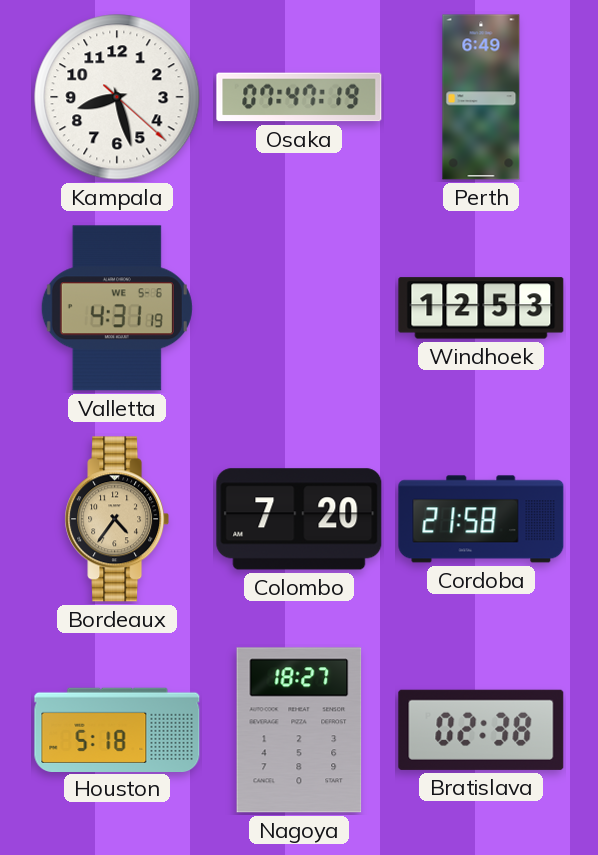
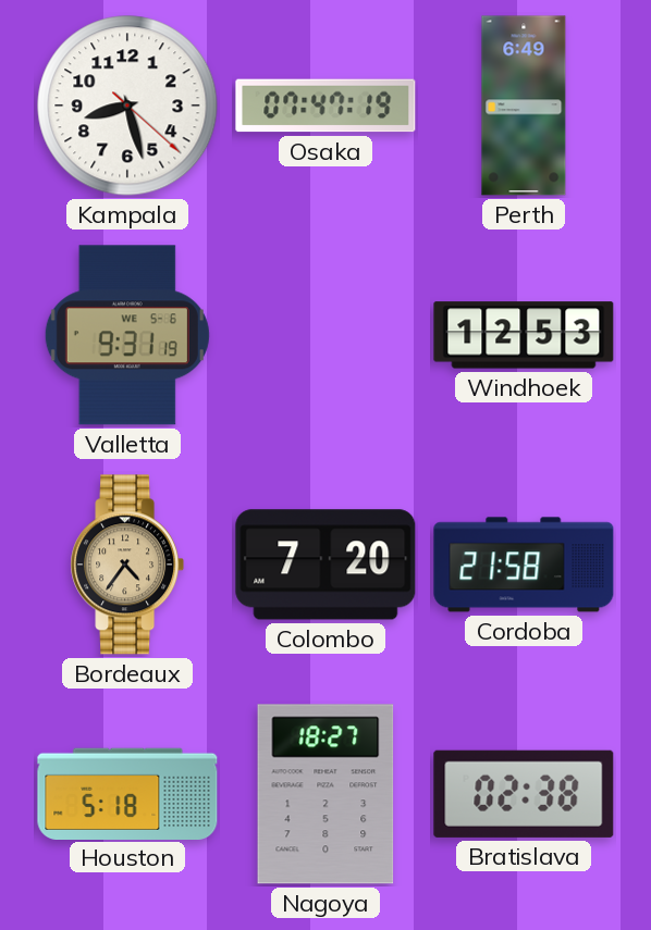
Valletta: 4:31 -> 9:31 (127, 335)
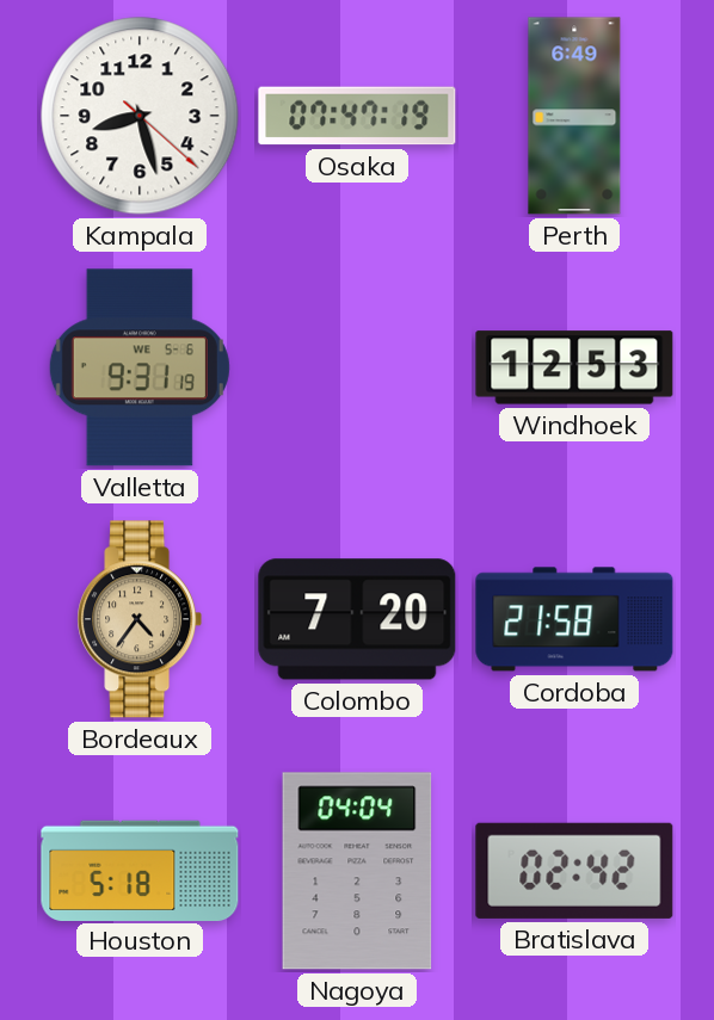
Nagoya: 18:27 -> 04:04 (357, 871)
Bratislava: 02:38 -> 02:42 (574, 871)
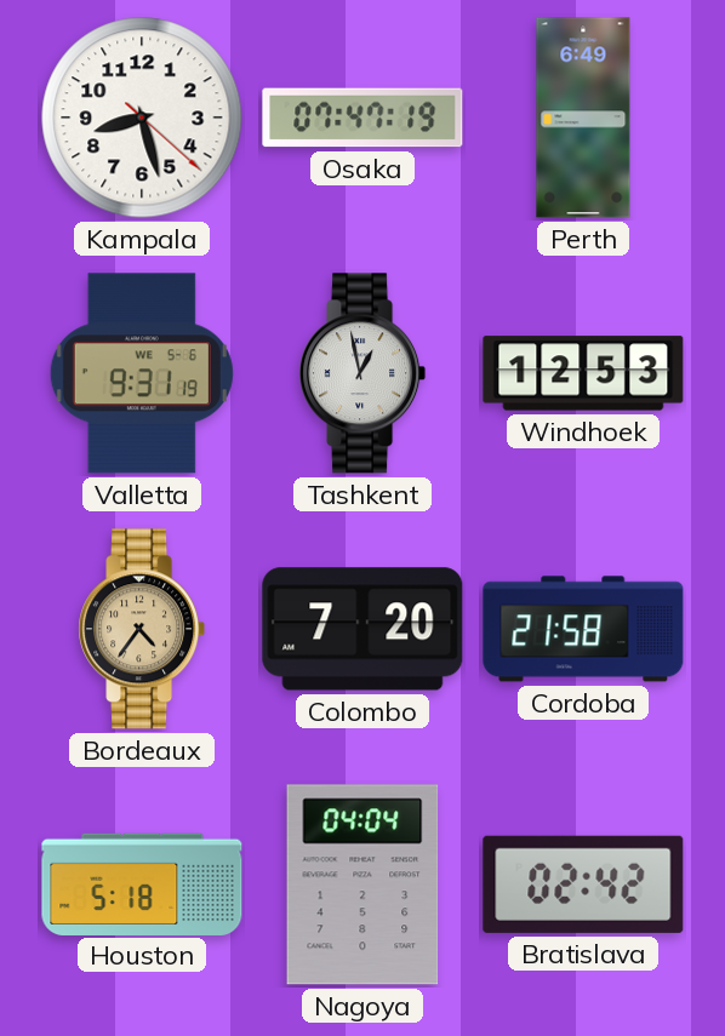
Tashkent: none -> 12:58 (362, 373)
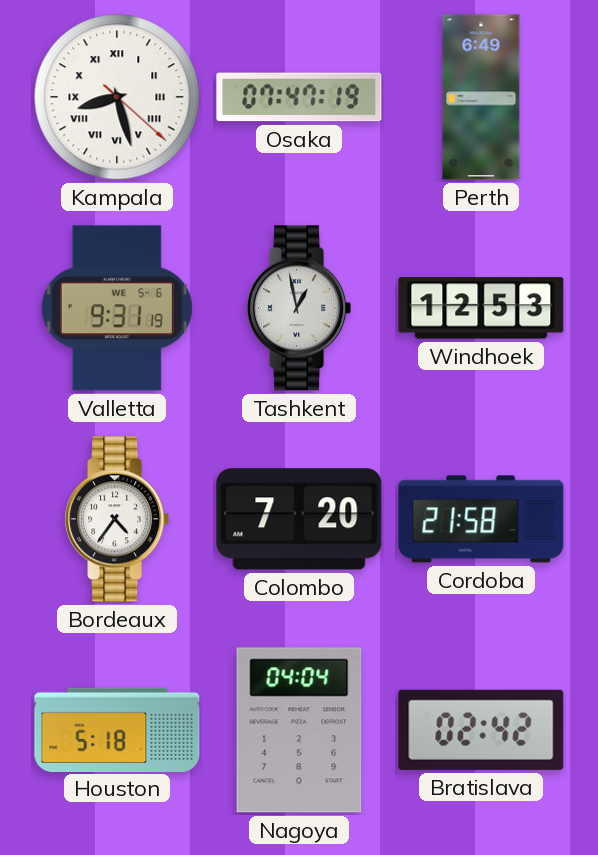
Kampala numerals: Arabic -> Roman (117, 97)
Bordeaux dial: champagne -> white (117, 519)
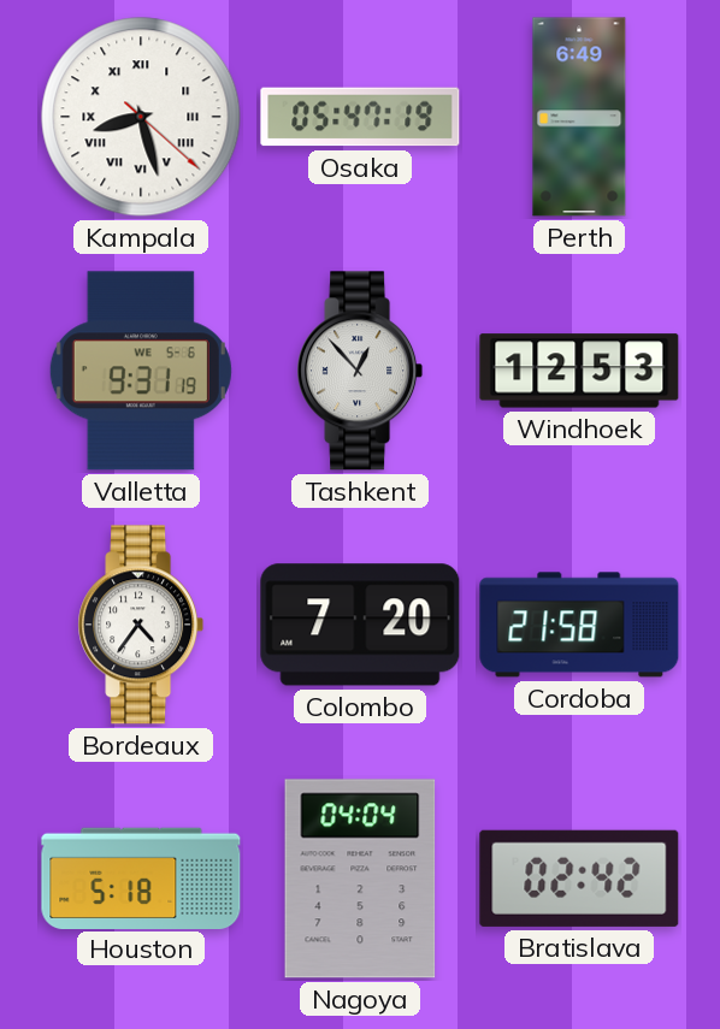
Osaka: 07:47 -> 05:47 (360, 117)
Tashkent: 12:58 -> 12:53 (360, 371)
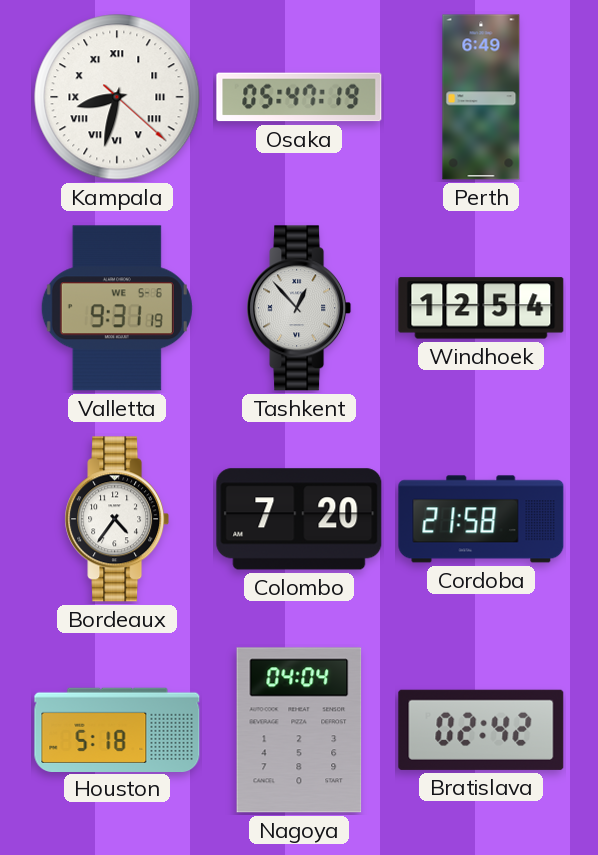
Kampala: 8:27 -> 8:32 (117, 97)
Windhoek: 12:53 -> 12:54 (481, 308)
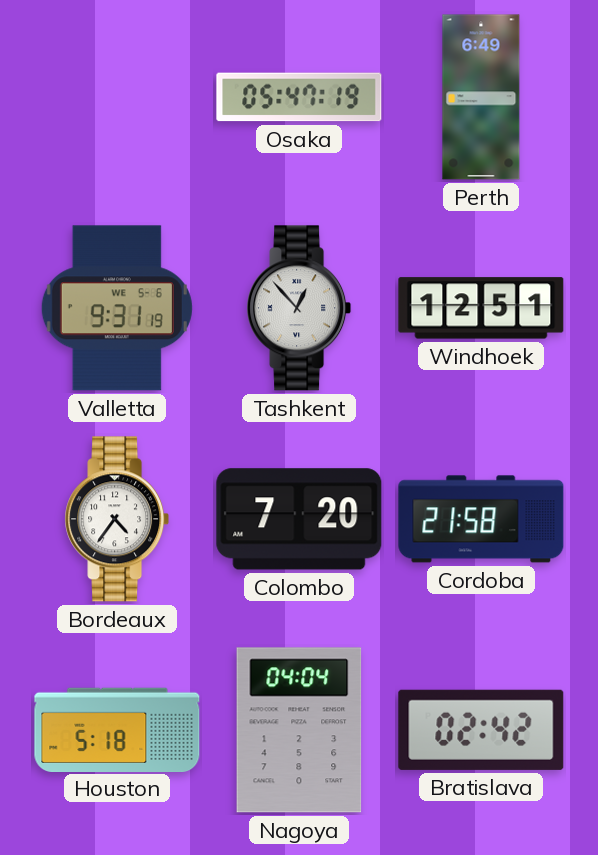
Kampala: 8:32 -> none (117, 97)
Windhoek: 12:54 -> 12:51 (481, 308)
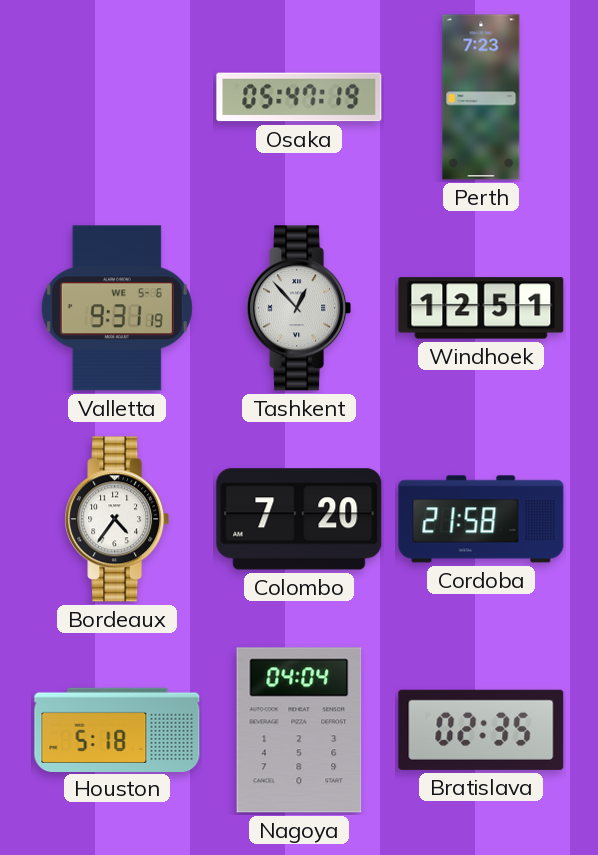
Perth: 6:49 -> 7:23 (481, 97)
Bratislava: 02:42 -> 02:35 (481, 730)
